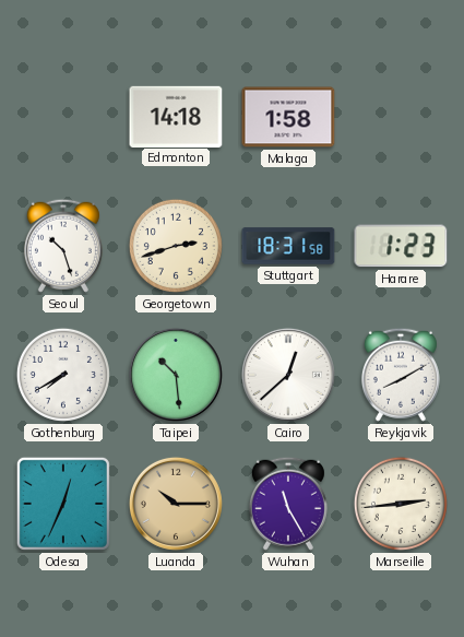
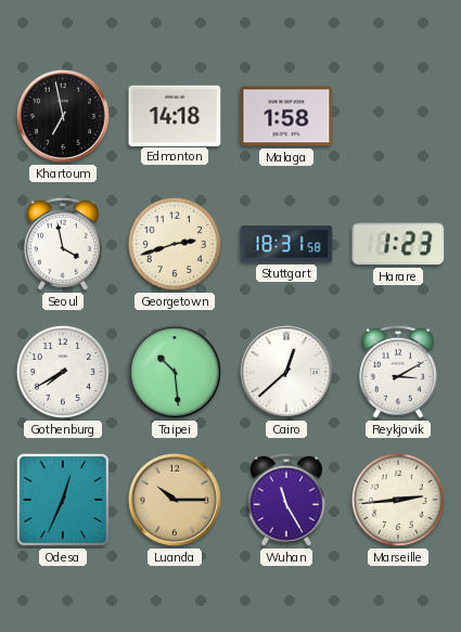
Khartoum: none -> 6:58 (63, 116)
Seoul: 10:27 -> 3:58 (63, 244)
Reykjavik: 8:10 -> 3:10 (398, 372)
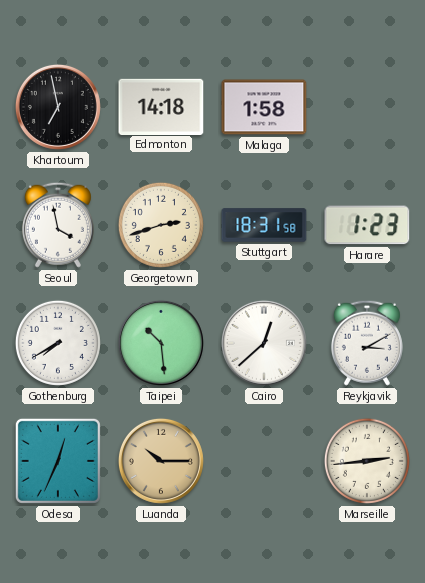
Wuhan: 11:25 -> none (286, 500)
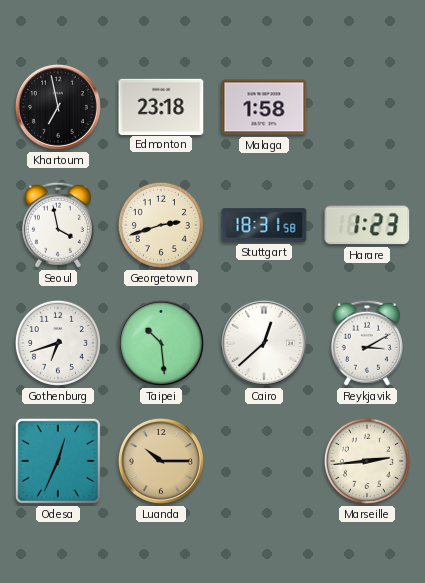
Edmonton: 14:18 -> 23:18 (161, 106)
Gothenburg: 7:40 -> 6:42 (58, 343)
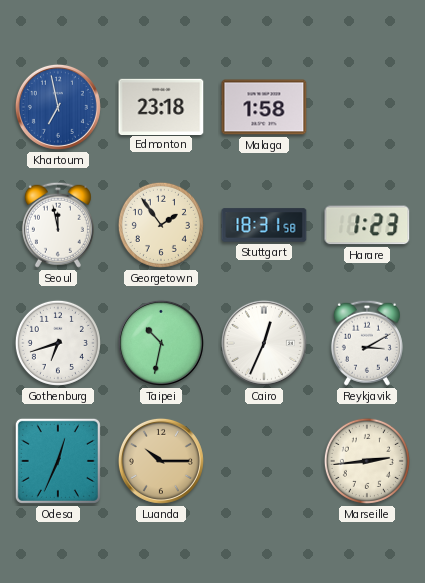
Khartoum dial: black -> blue (58, 107)
Seoul: 3:58 -> 11:58 (58, 225)
Georgetown: 2:42 -> 1:54 (161, 225)
Taipei: 10:29 -> 10:32 (161, 343)
Cairo: 12:38 -> 12:34 (264, 343)
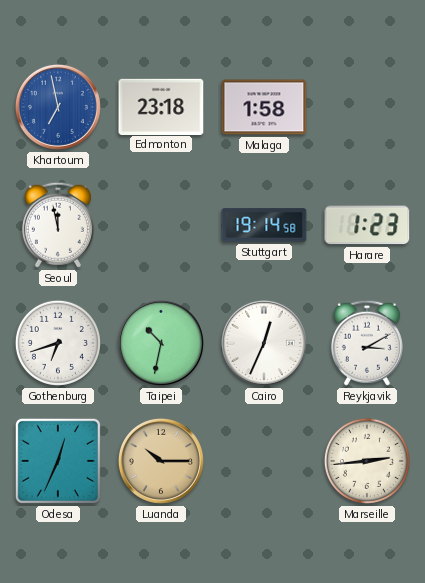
Georgetown: 1:54 -> none (161, 225)
Stuttgart: 18:31 -> 19:14 (264, 225)
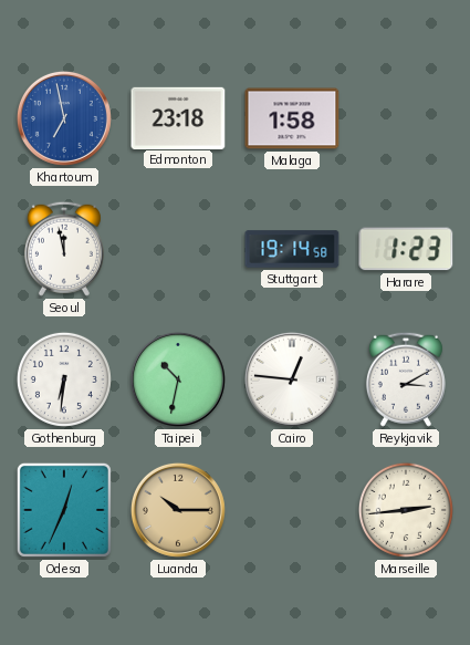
Gothenburg: 6:42 -> 6:31 (64, 379)
Cairo: 12:34 -> 12:46 (292, 379)
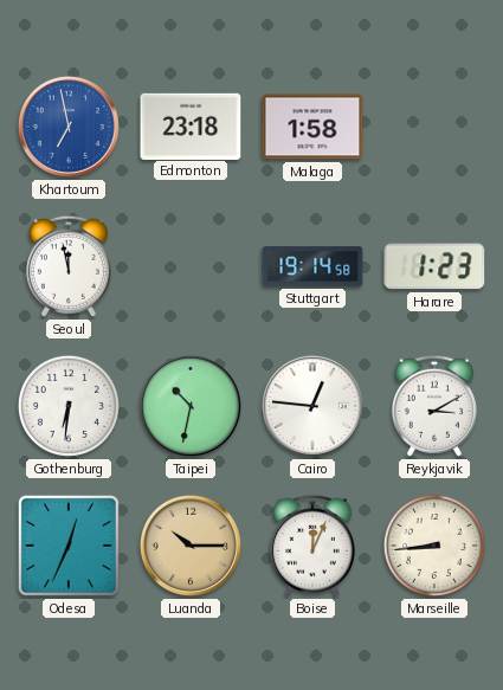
Boise: none -> 12:04 (312, 546)
Marseille: 2:44 -> 8:44 (434, 546)
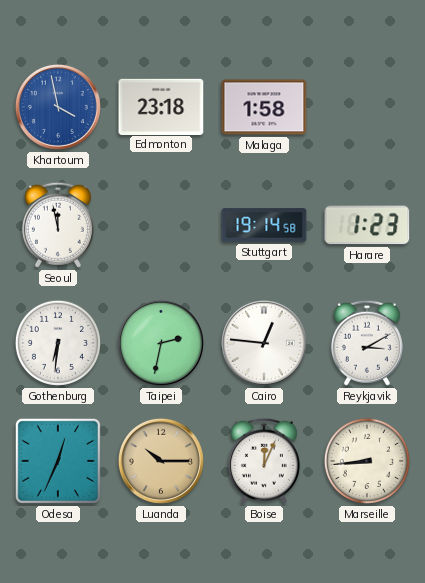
Khartoum: 6:58 -> 3:58 (58, 107)
Taipei: 10:32 -> 2:32 (161, 343)
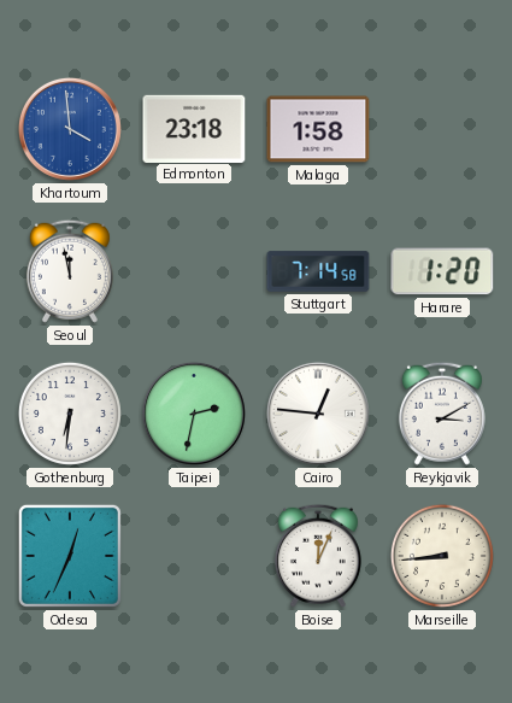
Khartoum: 3:58 -> 3:59 (70, 129)
Stuttgart: 19:14 -> 7:14 (318, 271)
Harare: 1:23 -> 1:20 (442, 271)
Luanda: 10:15 -> none (161, 461)
